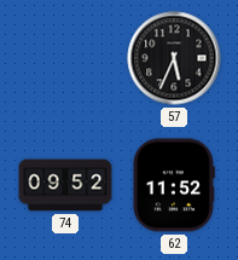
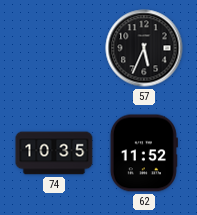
74: 09:52 -> 10:35 (54, 153)
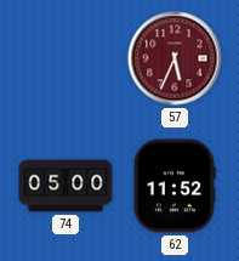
57 dial: black -> burgundy (175, 58)
74: 10:35 -> 05:00 (66, 186)
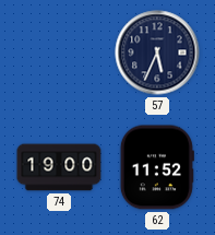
57 dial: burgundy -> navy (157, 52)
74: 05:00 -> 19:00 (59, 167)
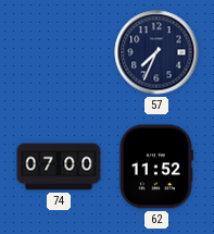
57: 5:34 -> 7:34 (156, 52)
74: 19:00 -> 07:00 (59, 167)
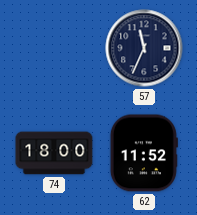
57: 7:34 -> 11:34 (144, 48)
74: 07:00 -> 18:00 (54, 153)
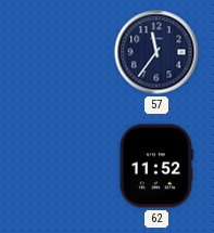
57: 11:34 -> 11:36 (156, 52)
74: 18:00 -> none (54, 153)
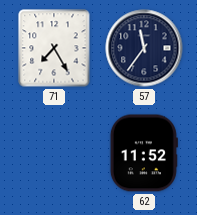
71: none -> 7:25 (54, 48)
